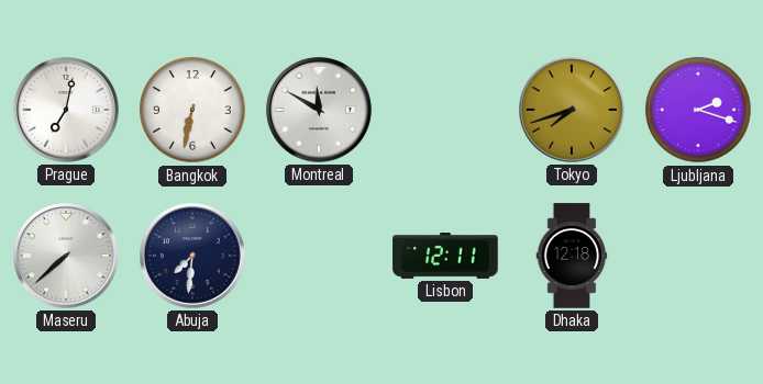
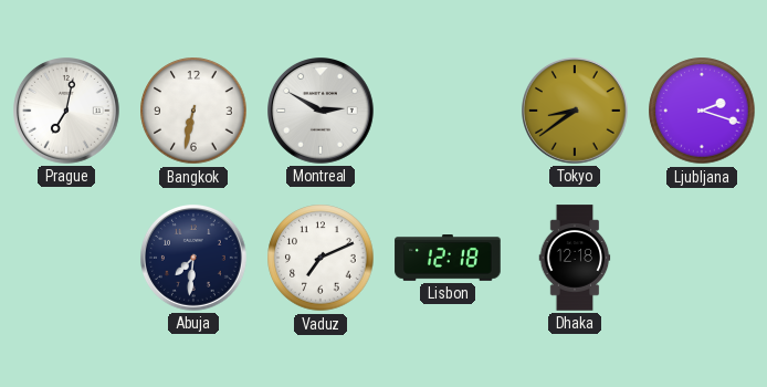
Montreal: 11:50 -> 2:50 (322, 112)
Tokyo: 7:42 -> 8:39 (576, 112)
Maseru: 7:38 -> none (67, 257)
Vaduz: none -> 7:11 (321, 258)
Lisbon: 12:11 -> 12:18 (448, 259)
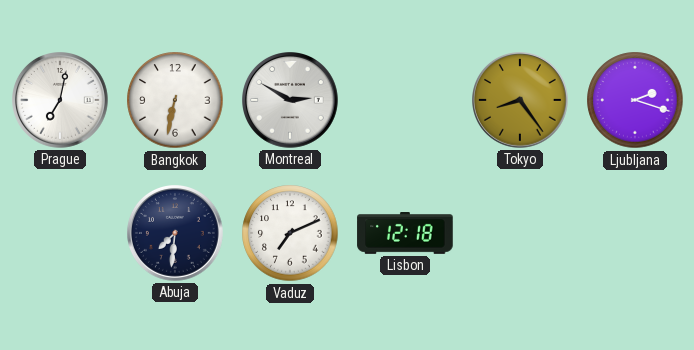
Tokyo: 8:39 -> 8:24 (521, 101)
Dhaka: 12:18 -> none (575, 258)
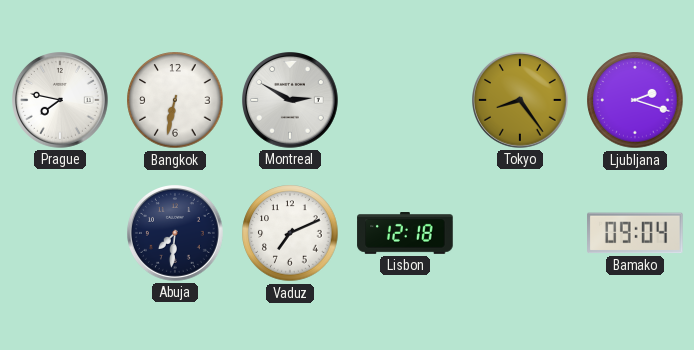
Prague: 7:02 -> 7:47 (61, 101)
Bamako: none -> 09:04 (636, 233)
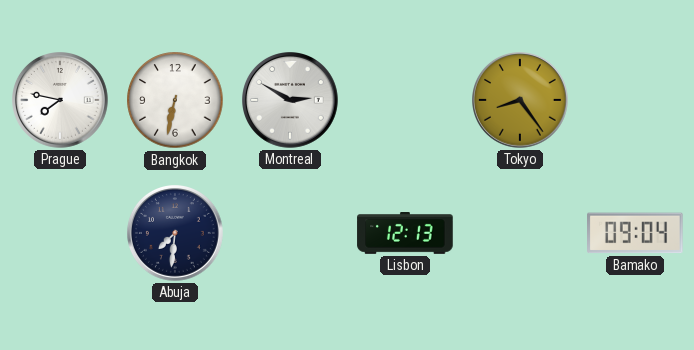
Ljubljana: 2:18 -> none (635, 100)
Vaduz: 7:11 -> none (290, 233)
Lisbon: 12:18 -> 12:13 (405, 234)
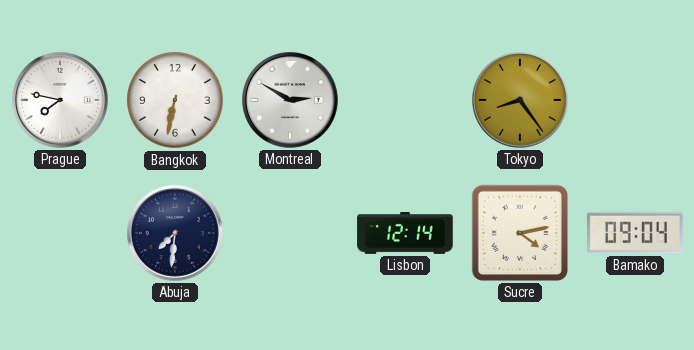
Lisbon: 12:13 -> 12:14 (405, 234)
Sucre: none -> 4:13 (520, 233)
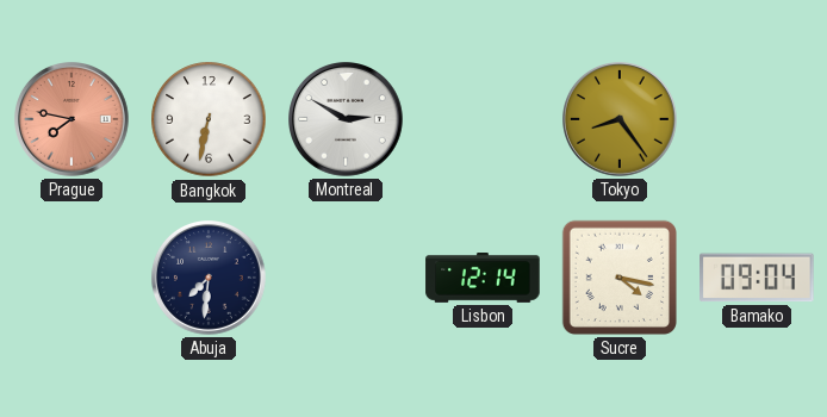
Prague dial: white -> salmon (73, 120)
Sucre: 4:13 -> 4:17 (620, 278)
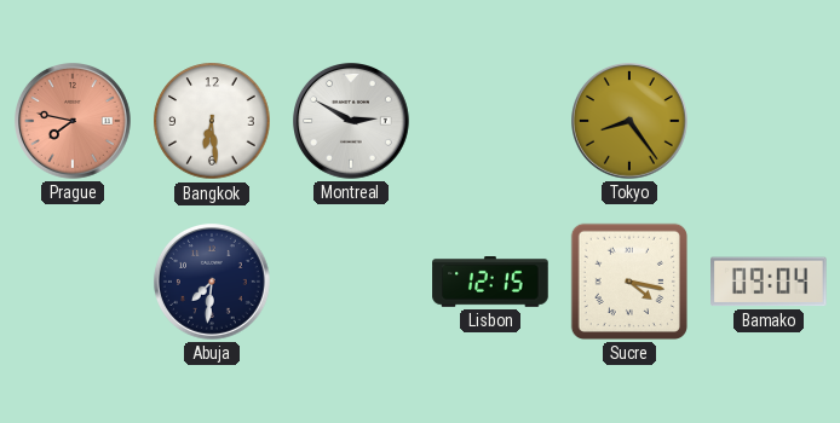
Bangkok: 6:32 -> 6:29 (212, 121)
Lisbon: 12:14 -> 12:15 (490, 283)
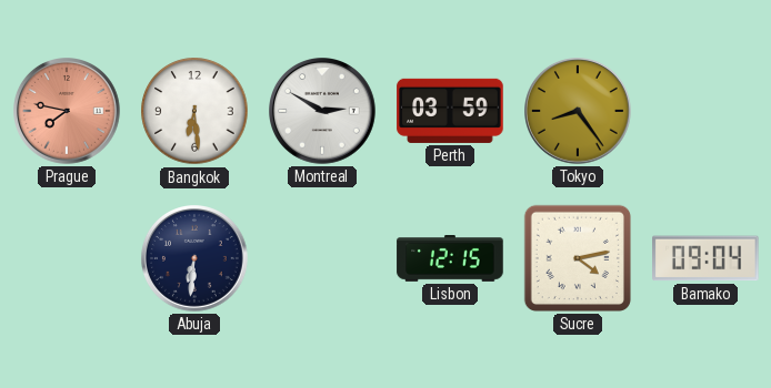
Perth: none -> 03:59 (450, 111)
Abuja: 7:31 -> 6:31 (196, 259)
Sucre: 4:17 -> 4:13 (578, 258)
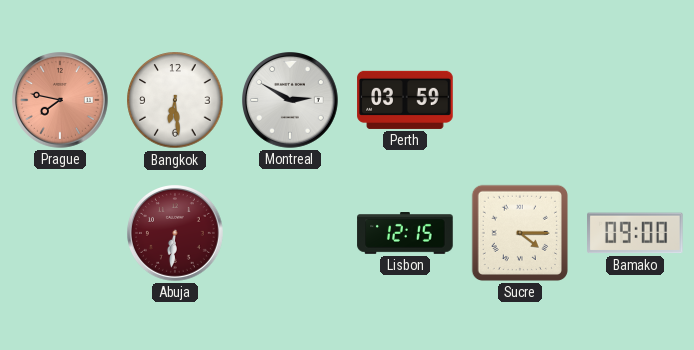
Tokyo: 8:24 -> none (579, 112)
Abuja dial: navy -> burgundy (176, 234)
Sucre: 4:13 -> 4:15 (520, 233)
Bamako: 09:04 -> 09:00 (636, 233)
